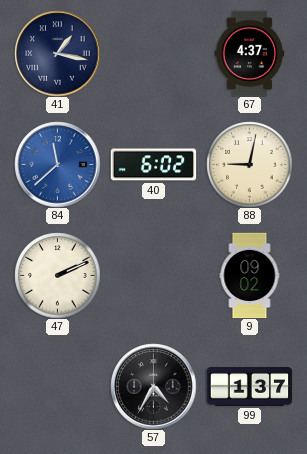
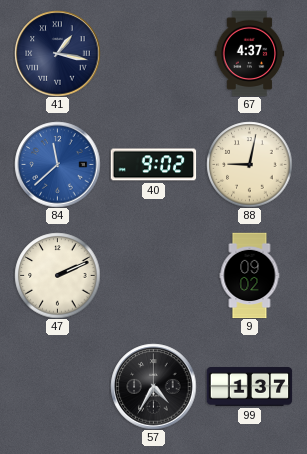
40: 6:02 -> 9:02 (153, 165)
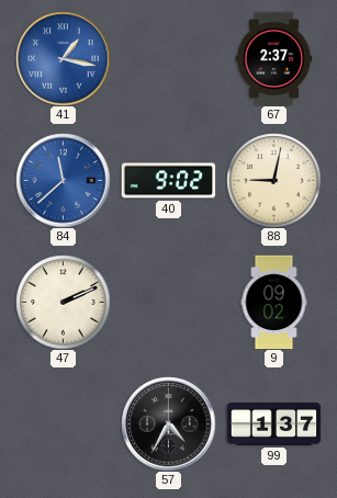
41 dial: navy -> blue (63, 58)
67: 4:37 -> 2:37 (274, 58)
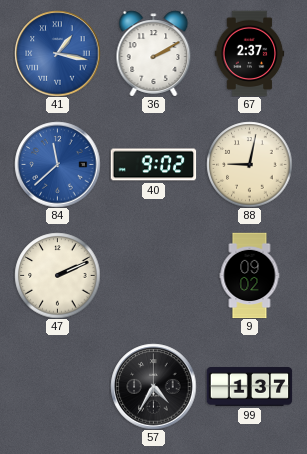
36: none -> 2:10 (154, 53)
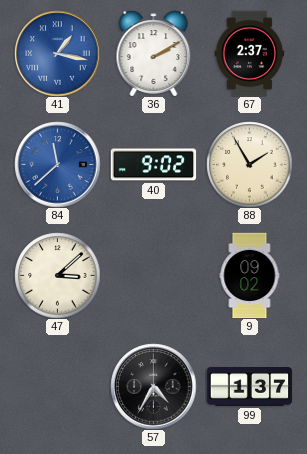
88: 9:02 -> 1:55 (249, 164)
47: 2:11 -> 3:08 (57, 275)
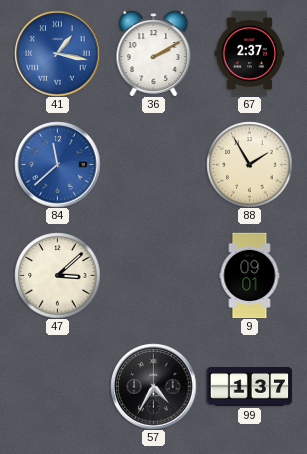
40: 9:02 -> none (153, 165)
9: 09:02 -> 09:01 (250, 275)
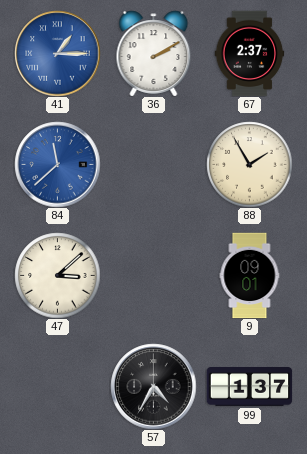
41: 1:17 -> 1:15 (57, 53)
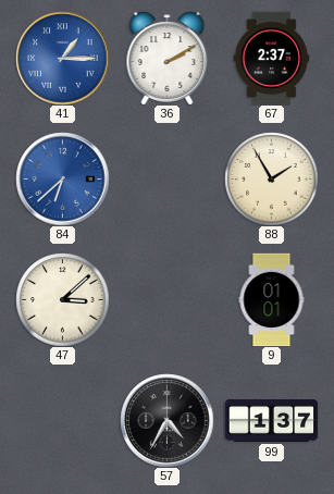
84: 11:38 -> 6:38 (62, 178)
9: 09:01 -> 01:01 (272, 299)
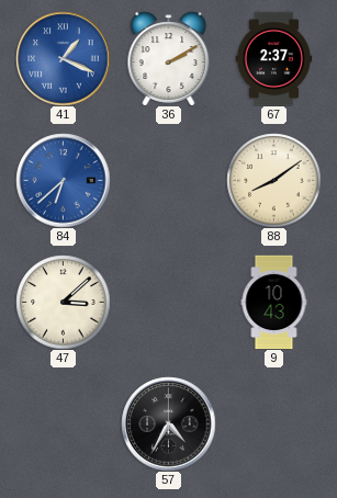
41: 1:15 -> 1:19 (63, 58)
88: 1:55 -> 8:09 (273, 180)
9: 01:01 -> 10:43 (274, 302)
99: 1:37 -> none (271, 421)
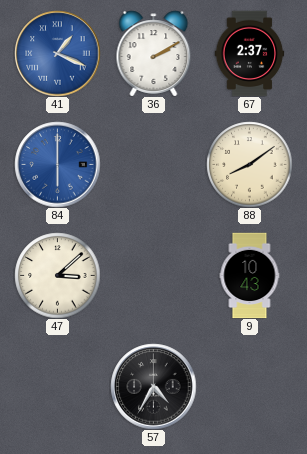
84: 6:38 -> 6:00 (57, 164)
